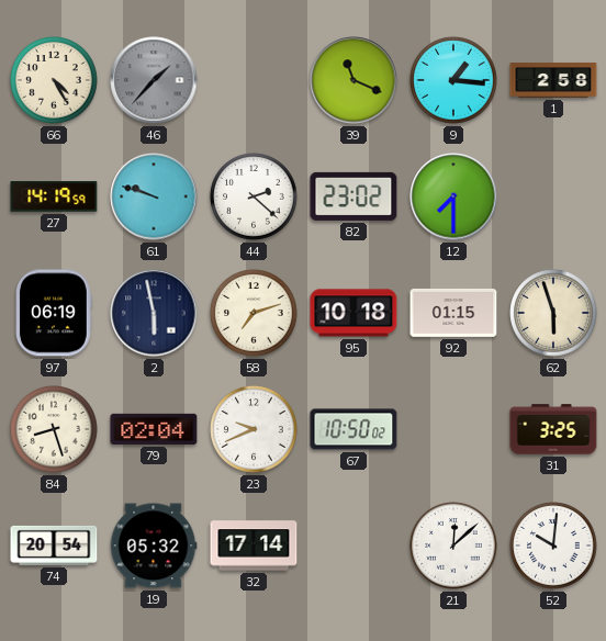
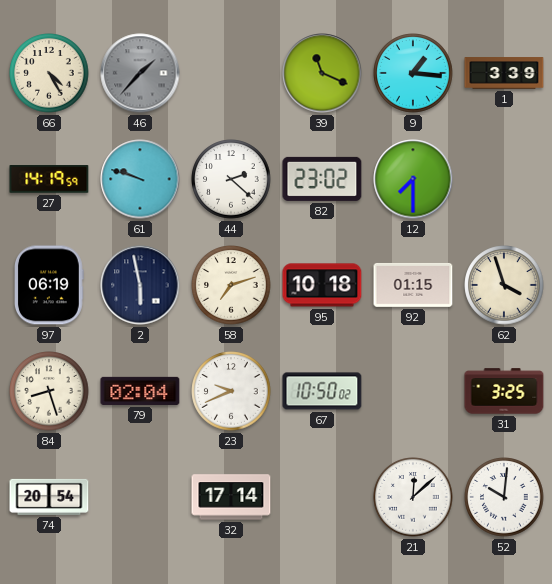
1: 2:58 -> 3:39 (504, 73)
62: 5:57 -> 3:57 (504, 285)
19: 05:32 -> none (154, 546)
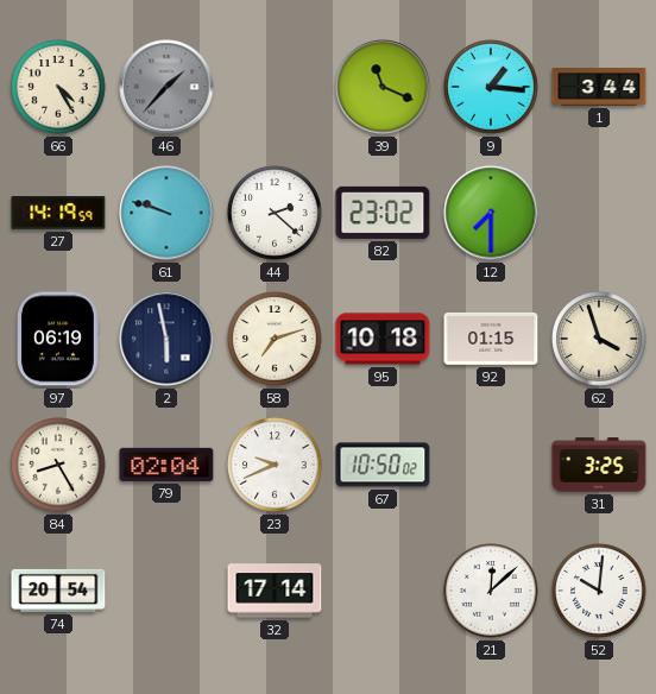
1: 3:39 -> 3:44 (599, 87)
84: 8:27 -> 8:25 (58, 465)
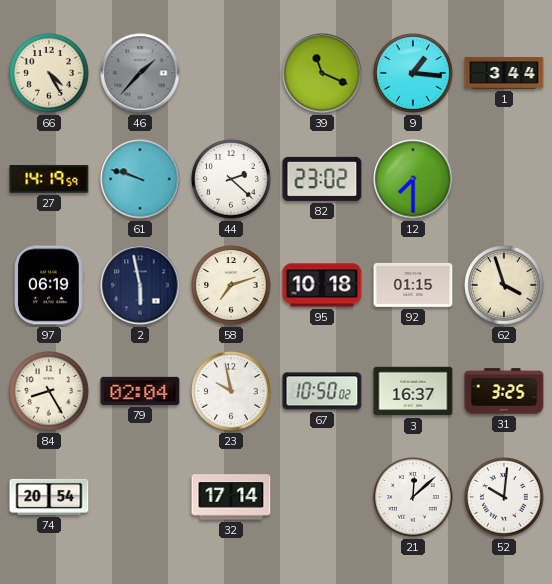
23: 9:41 -> 9:58 (231, 391)
3: none -> 16:37 (413, 391)
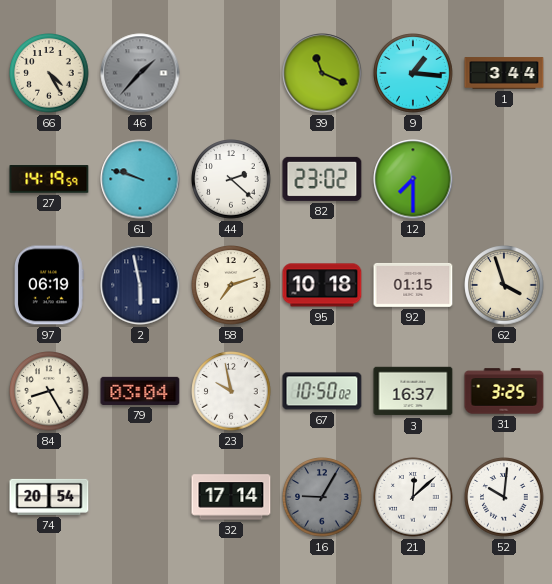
79: 02:04 -> 03:04 (140, 391)
16: none -> 9:05 (322, 497)
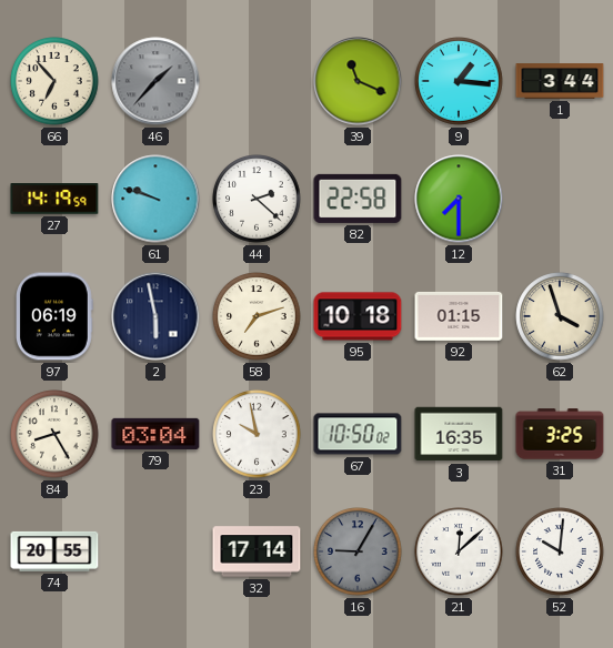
66: 4:25 -> 6:53 (54, 81)
82: 23:02 -> 22:58 (358, 199)
3: 16:37 -> 16:35 (459, 434)
74: 20:54 -> 20:55 (54, 551)
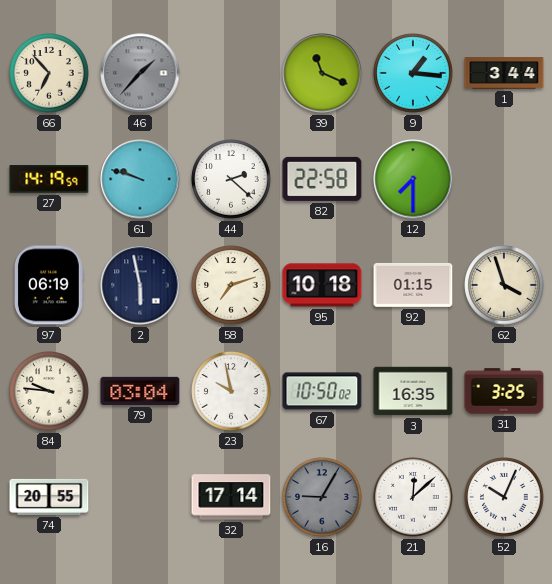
84: 8:25 -> 9:46 (49, 391)
52: 10:01 -> 10:04 (504, 497)
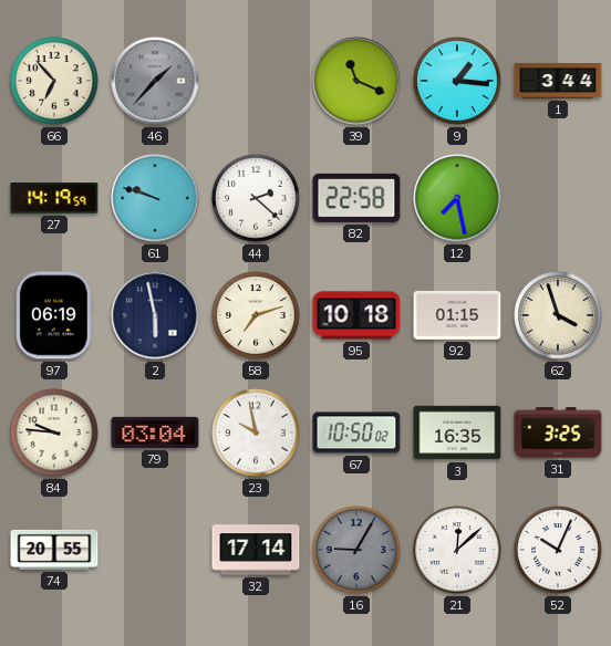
12: 7:30 -> 7:28 (457, 198)
